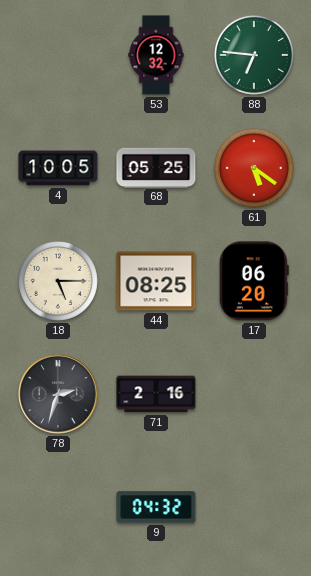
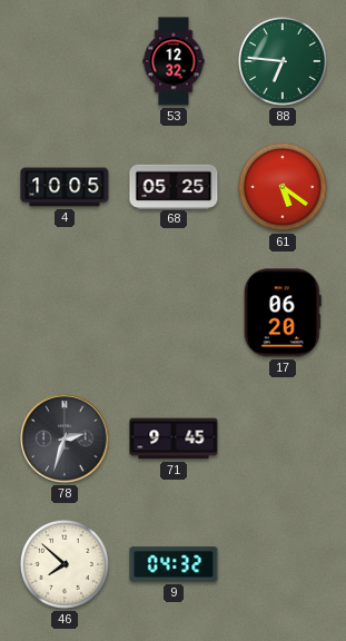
18: 5:15 -> none (58, 281)
44: 08:25 -> none (156, 281)
71: 2:16 -> 9:45 (174, 438)
46: none -> 7:52 (65, 564)
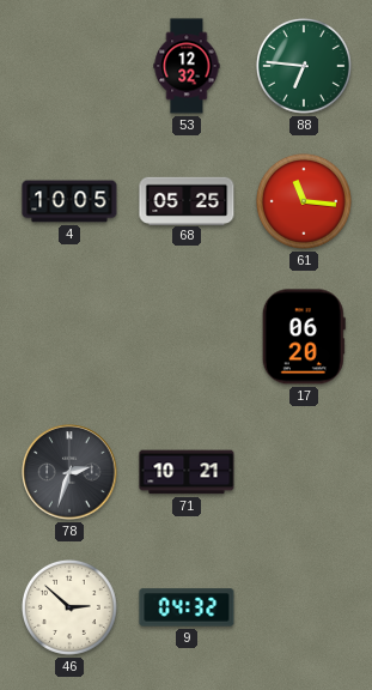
61: 5:21 -> 11:16 (304, 201)
71: 9:45 -> 10:21 (187, 472)
46: 7:52 -> 2:52 (69, 607)
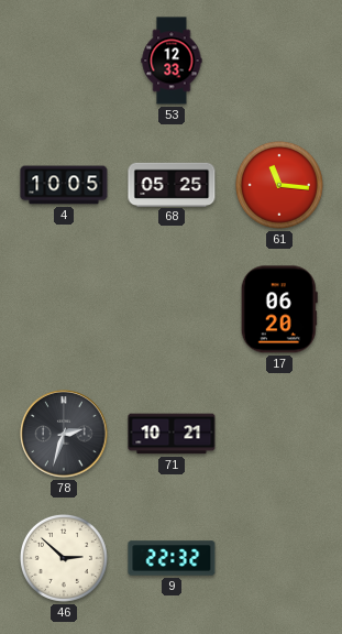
53: 12:32 -> 12:33 (172, 61)
88: 6:46 -> none (304, 66)
9: 04:32 -> 22:32 (172, 558)
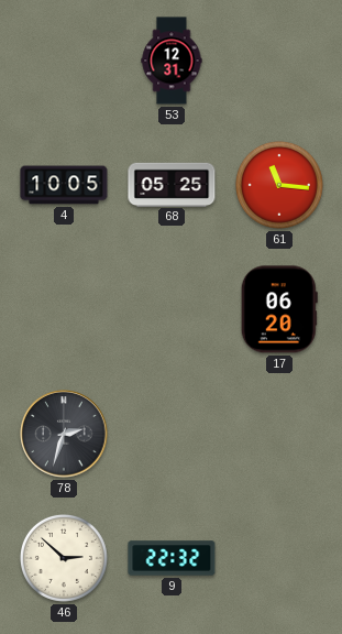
53: 12:33 -> 12:31 (172, 61)
71: 10:21 -> none (172, 434)
